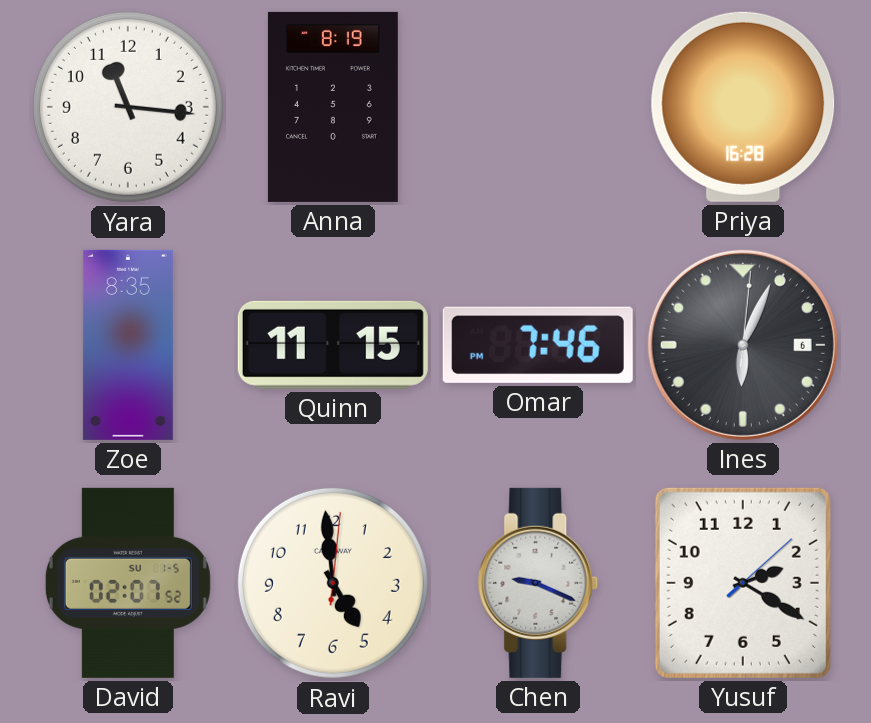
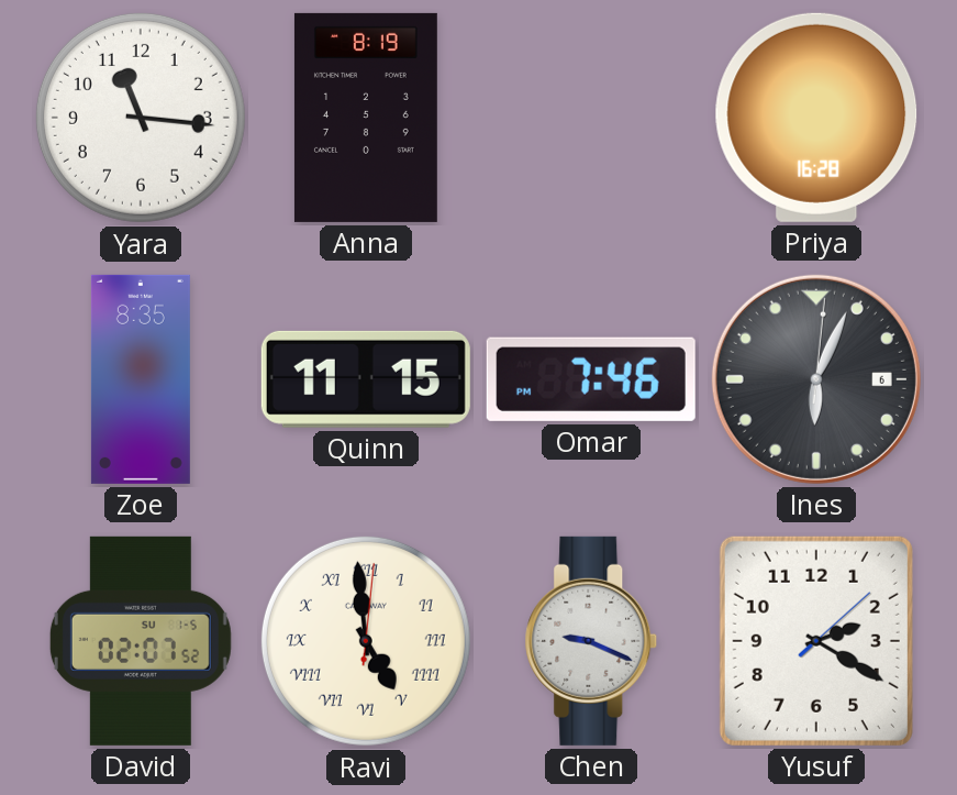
Ravi numerals: Arabic -> Roman (366, 641)
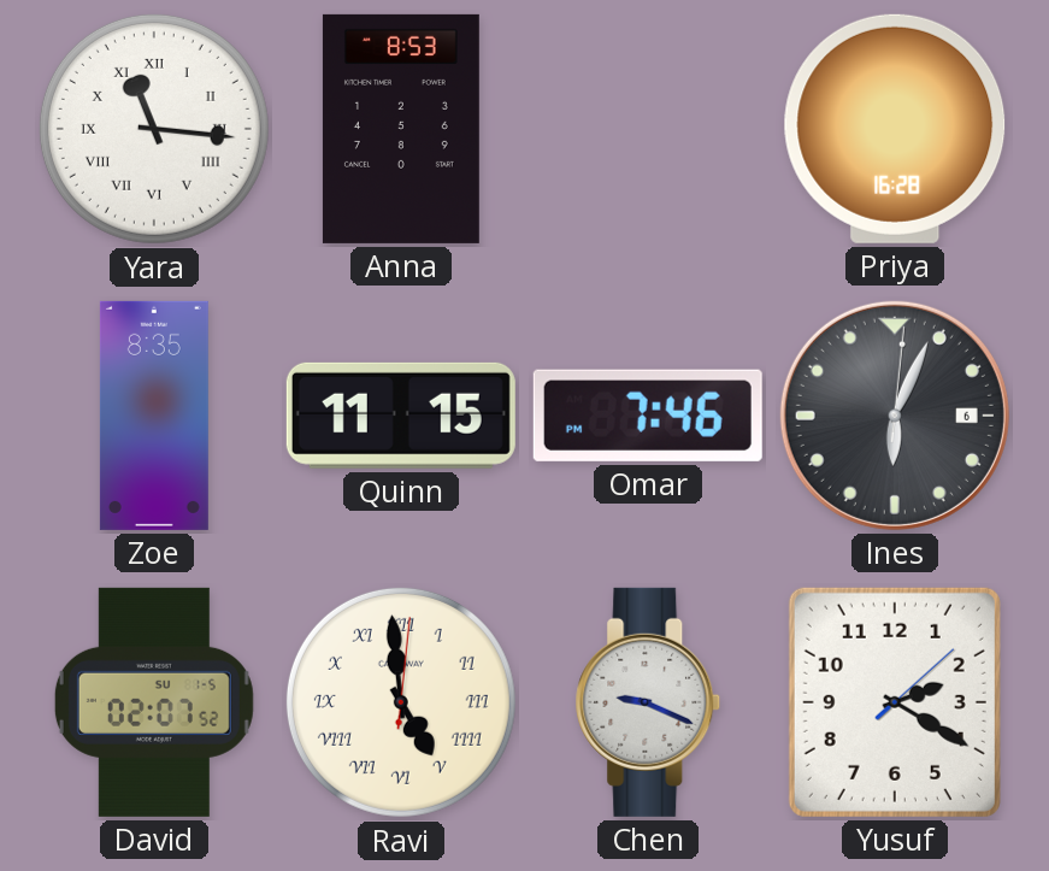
Yara numerals: Arabic -> Roman (154, 129)
Anna: 8:19 -> 8:53 (401, 129)
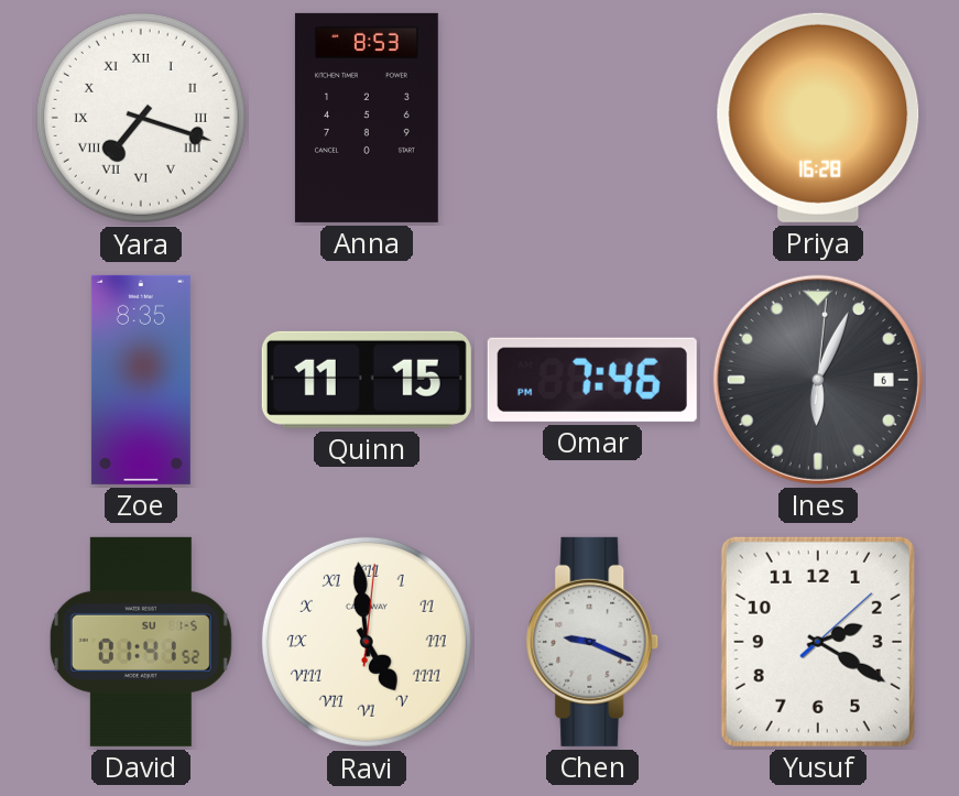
Yara: 11:16 -> 7:18 (141, 118)
David: 02:07 -> 01:41 (141, 642)
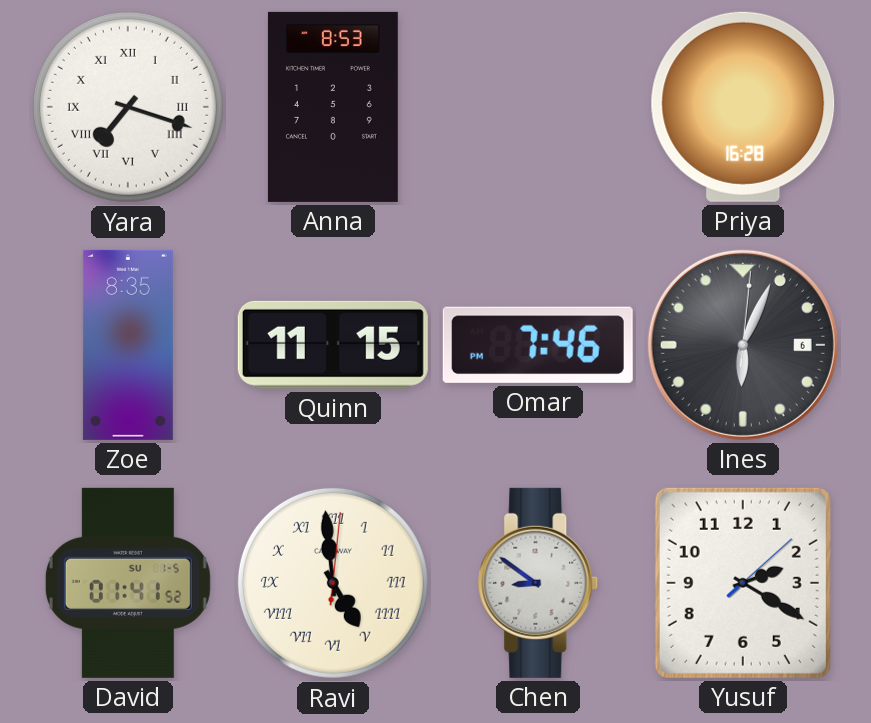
Chen: 9:19 -> 8:51 (538, 583)
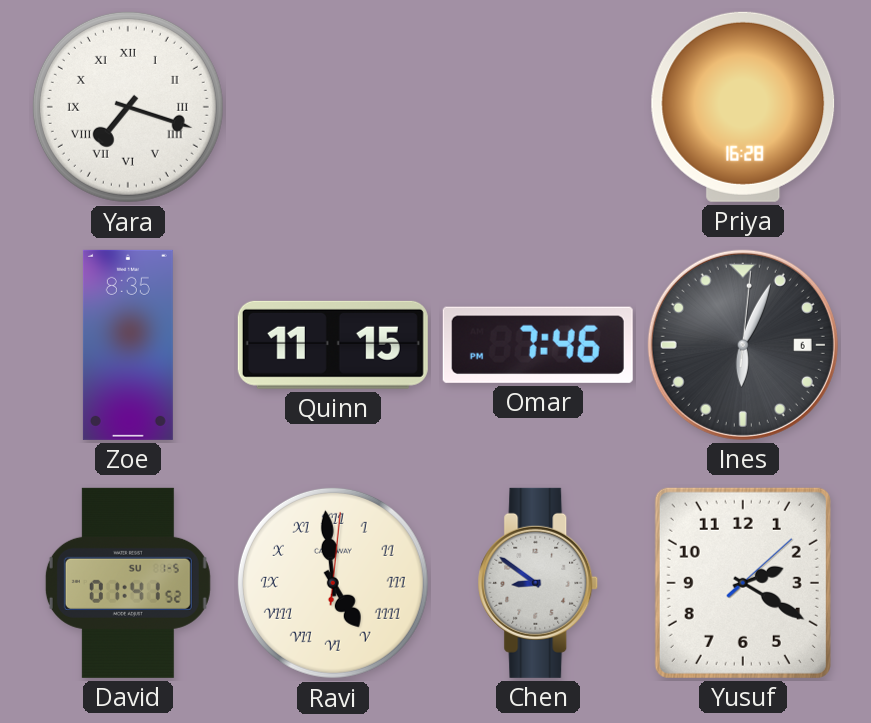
Anna: 8:53 -> none (333, 107)
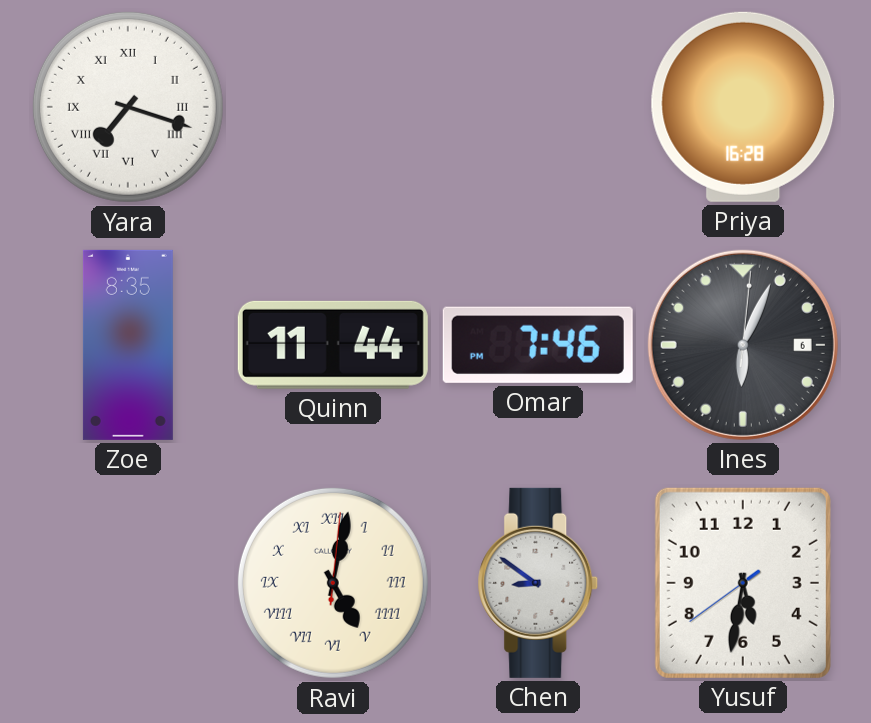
Quinn: 11:15 -> 11:44 (333, 345)
David: 01:41 -> none (128, 583)
Ravi: 4:59 -> 5:02 (333, 583)
Yusuf: 2:20 -> 5:31 (743, 583)
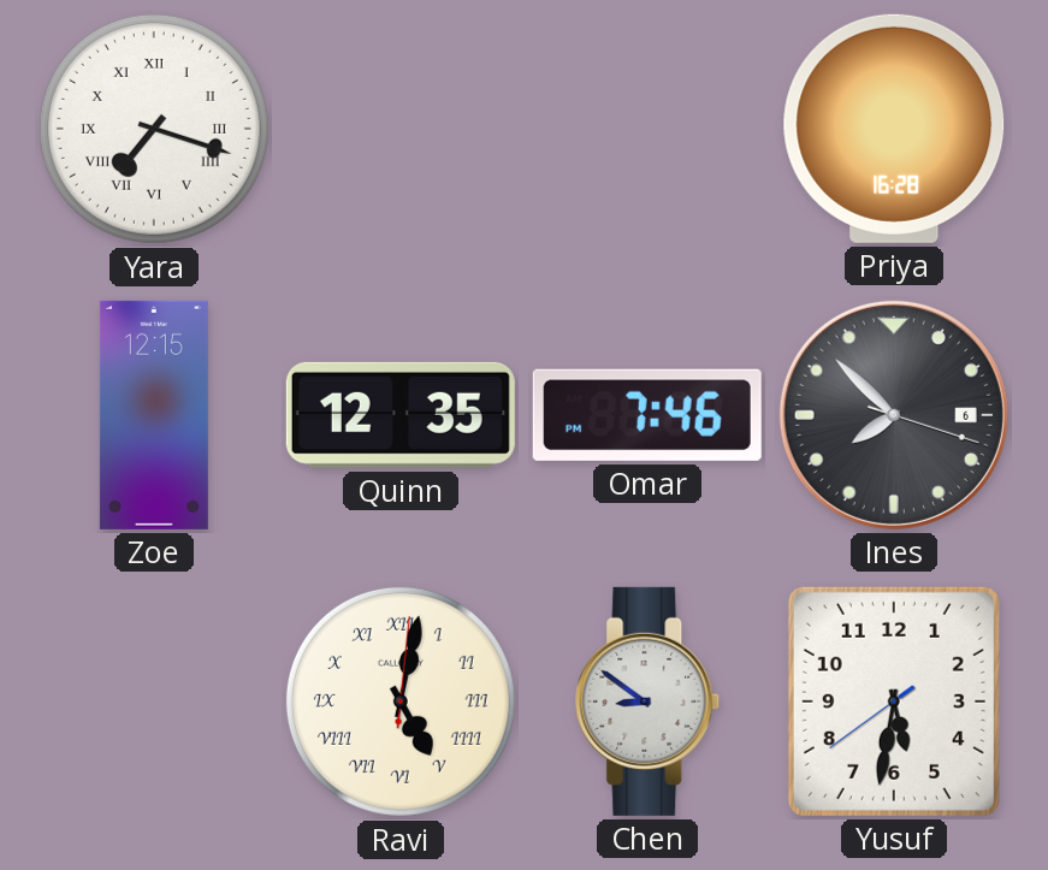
Zoe: 8:35 -> 12:15 (154, 415)
Quinn: 11:44 -> 12:35 (401, 415)
Ines: 6:04 -> 7:52 (894, 415)
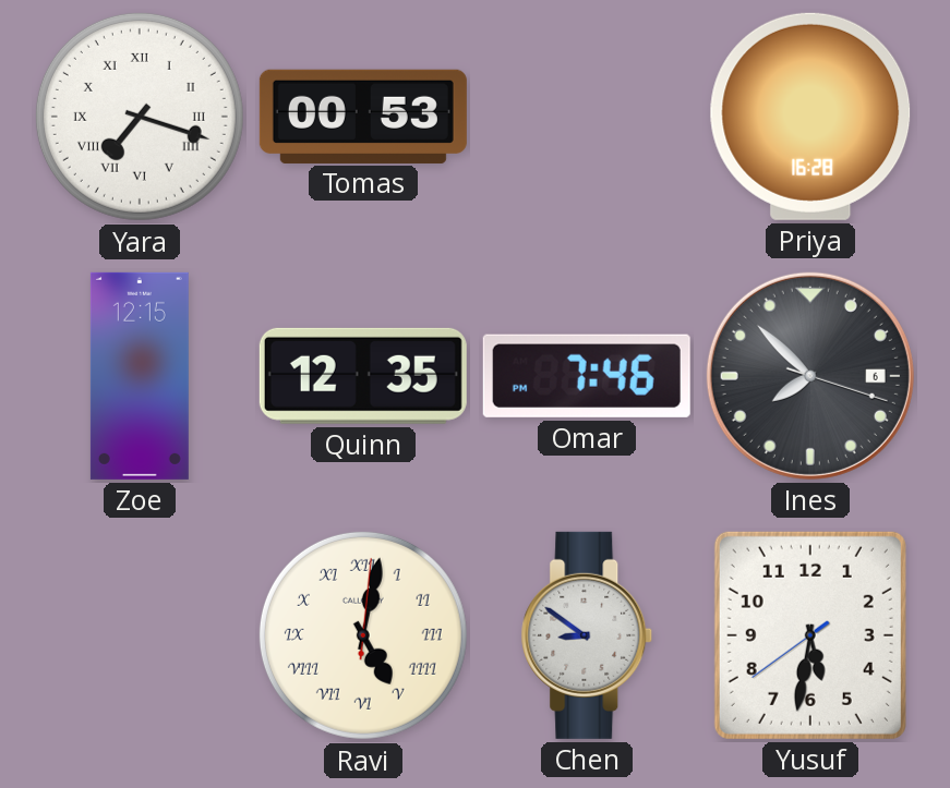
Tomas: none -> 00:53 (363, 116)
